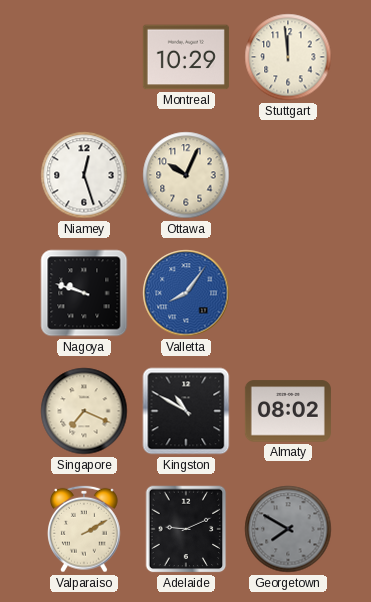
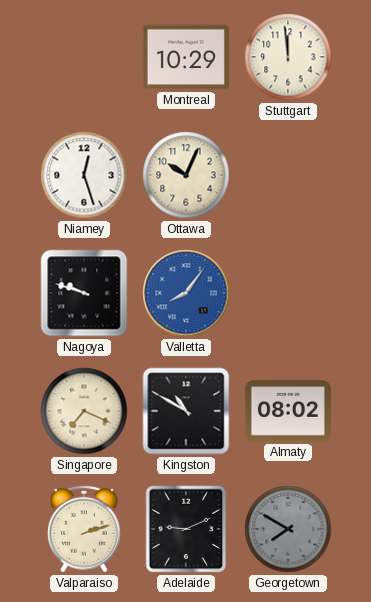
Valparaiso: 2:10 -> 2:12 (85, 529)
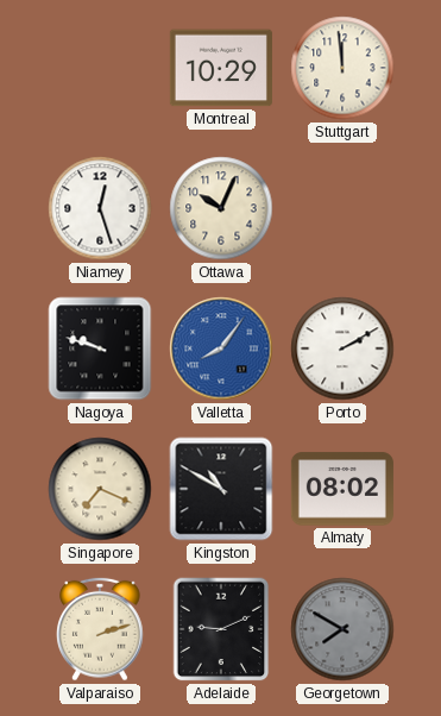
Porto: none -> 2:10 (342, 348)
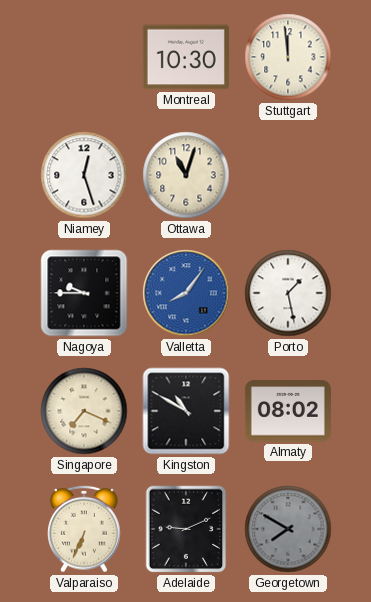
Montreal: 10:29 -> 10:30 (186, 57)
Ottawa: 10:04 -> 11:03 (186, 175)
Nagoya: 9:48 -> 9:45 (84, 293)
Porto: 2:10 -> 1:28 (288, 293)
Valparaiso: 2:12 -> 6:34 (85, 529)
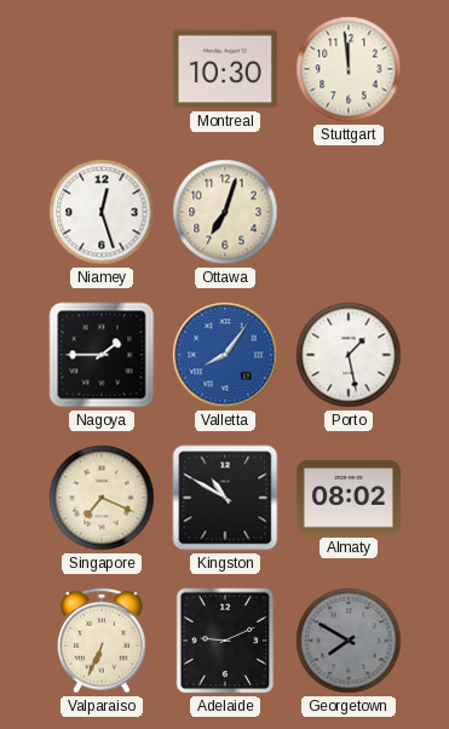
Ottawa: 11:03 -> 7:03 (225, 212)
Nagoya: 9:45 -> 1:45 (102, 355)
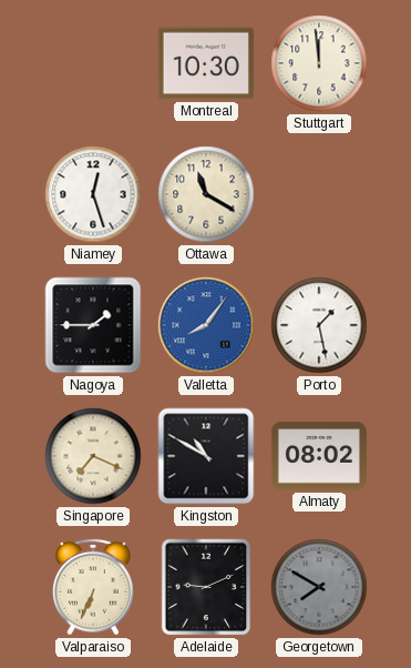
Ottawa: 7:03 -> 11:20 (206, 194)
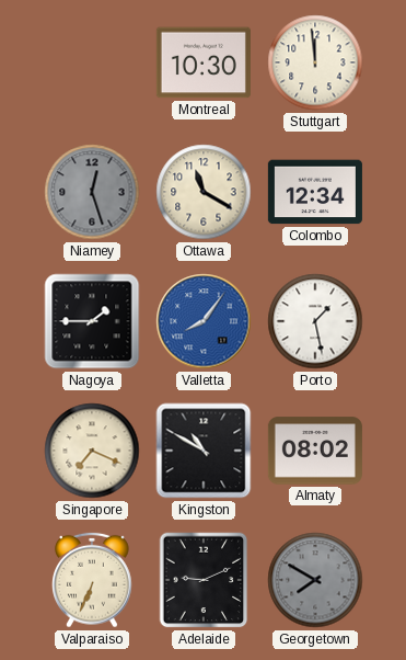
Niamey dial: white -> grey (92, 192)
Colombo: none -> 12:34 (315, 192)
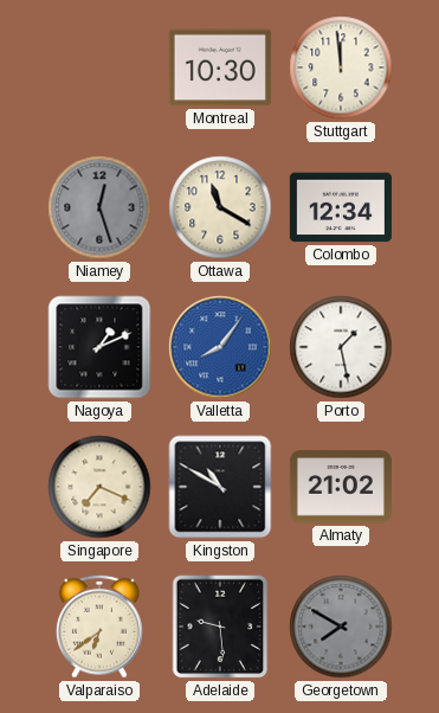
Nagoya: 1:45 -> 1:11 (99, 347)
Almaty: 08:02 -> 21:02 (341, 487)
Valparaiso: 6:34 -> 6:39 (101, 627)
Adelaide: 9:11 -> 9:29 (220, 627)
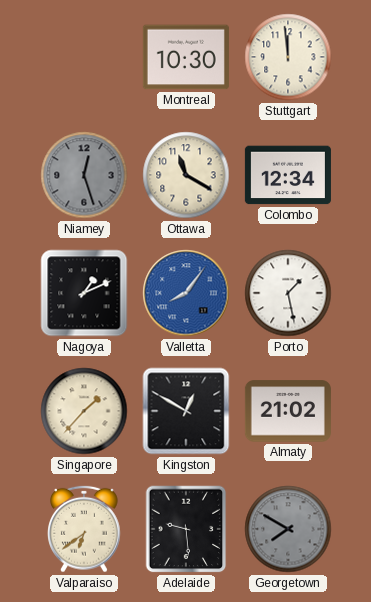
Singapore: 7:19 -> 1:37 (84, 411)
Kingston: 10:50 -> 12:50 (186, 411)
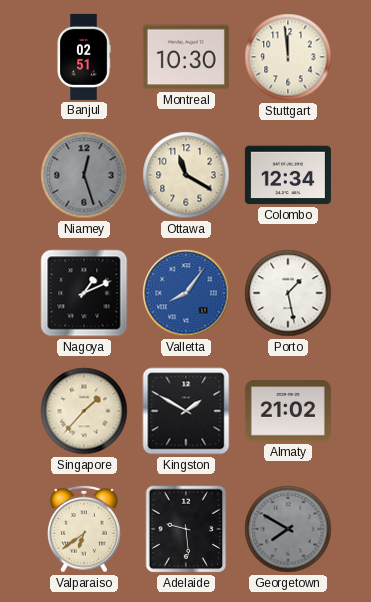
Banjul: none -> 02:51 (84, 57)
Kingston: 12:50 -> 1:50 (186, 411)
